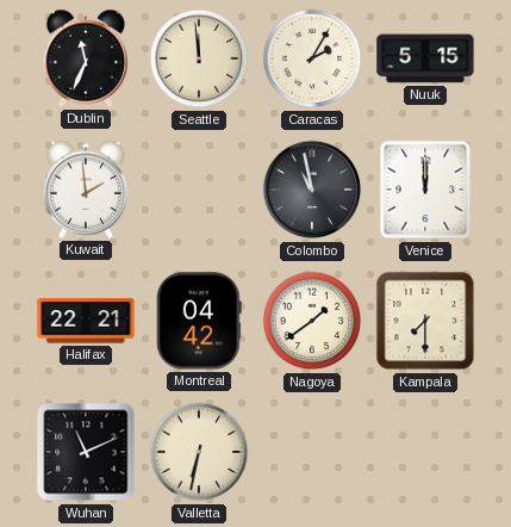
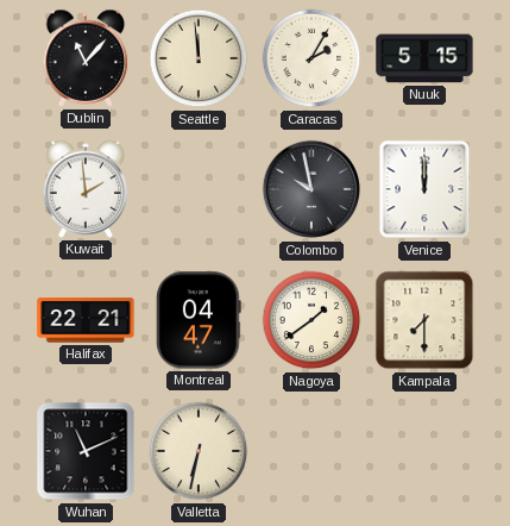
Dublin: 11:34 -> 11:07 (86, 58)
Colombo: 10:58 -> 9:58 (311, 189)
Montreal: 04:42 -> 04:47 (199, 320)
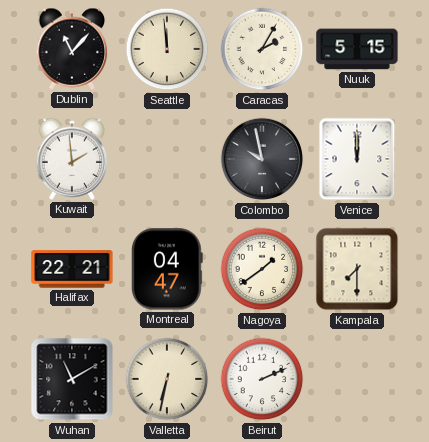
Wuhan: 11:11 -> 11:10 (72, 379)
Beirut: none -> 2:11 (262, 379)
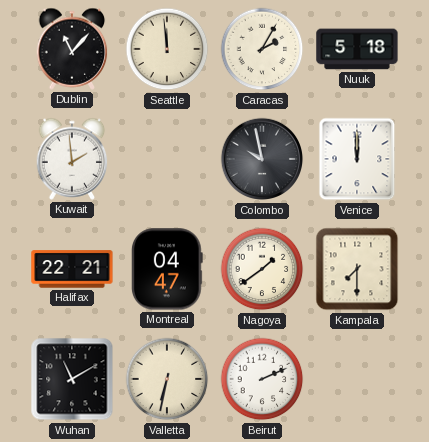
Nuuk: 5:15 -> 5:18 (357, 49)
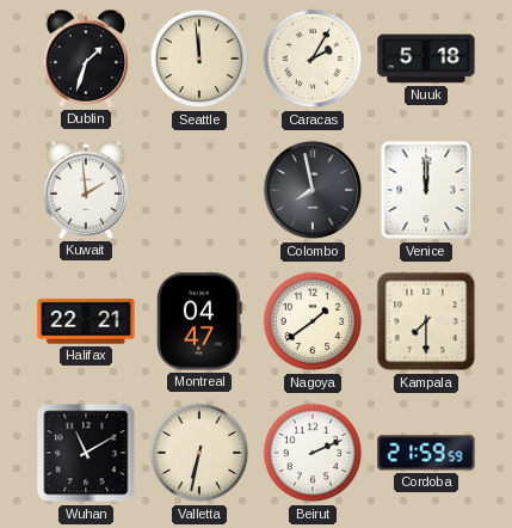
Dublin: 11:07 -> 1:33 (86, 59)
Colombo: 9:58 -> 7:58 (313, 190)
Cordoba: none -> 21:59 (426, 453)
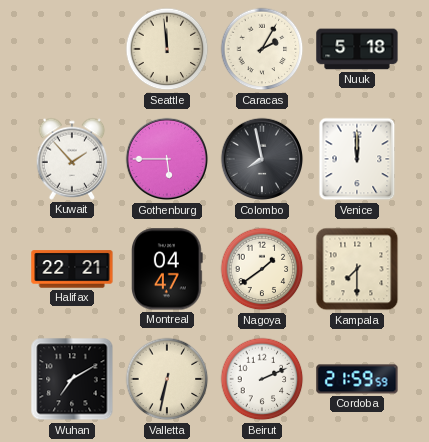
Dublin: 1:33 -> none (86, 59)
Kuwait: 1:59 -> 1:53 (72, 159)
Gothenburg: none -> 5:45 (167, 159)
Wuhan: 11:10 -> 7:10 (72, 379)
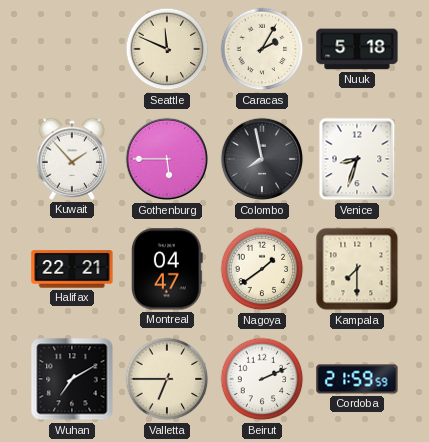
Seattle: 11:59 -> 11:49 (167, 49)
Venice: 12:00 -> 8:33 (357, 159)
Valletta: 6:32 -> 6:45 (167, 379)
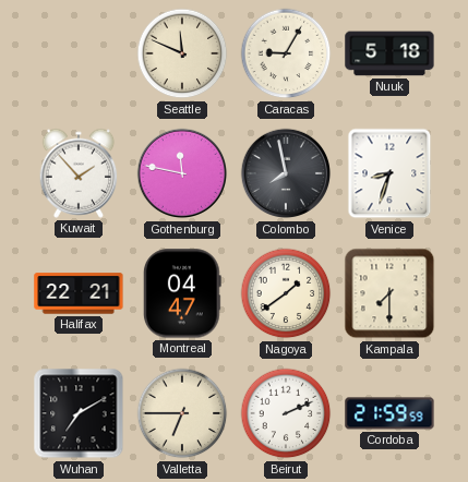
Caracas: 2:05 -> 9:05 (286, 53)
Gothenburg: 5:45 -> 11:47 (182, 173)
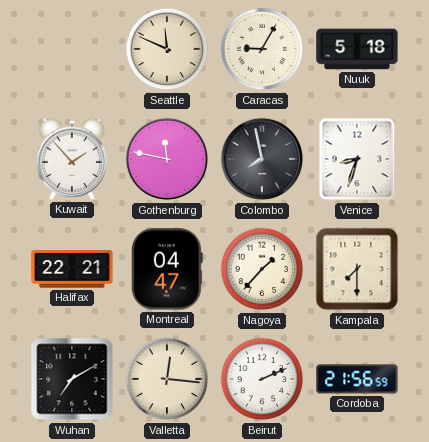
Nagoya: 1:39 -> 1:37 (262, 269)
Valletta: 6:45 -> 12:16 (167, 379)
Cordoba: 21:59 -> 21:56 (357, 379)
